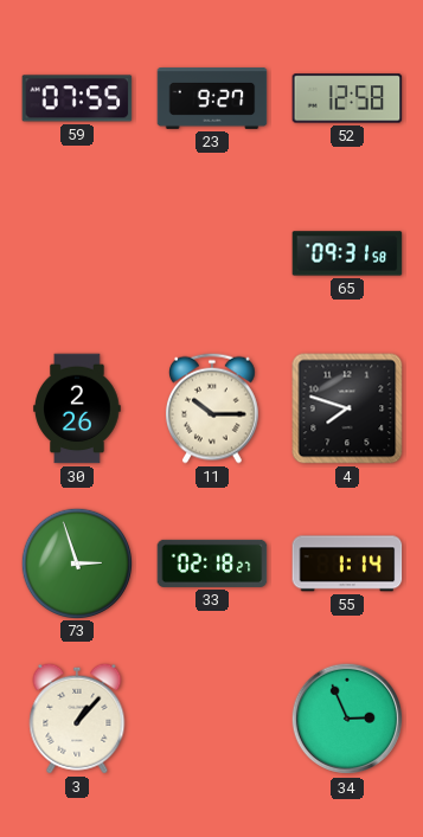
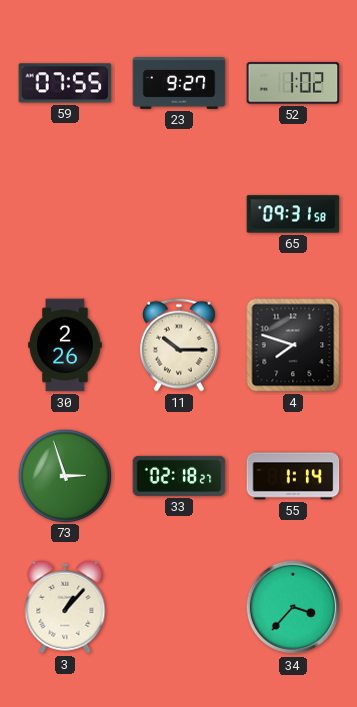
52: 12:58 -> 1:02 (293, 83)
34: 2:56 -> 3:37 (293, 607)
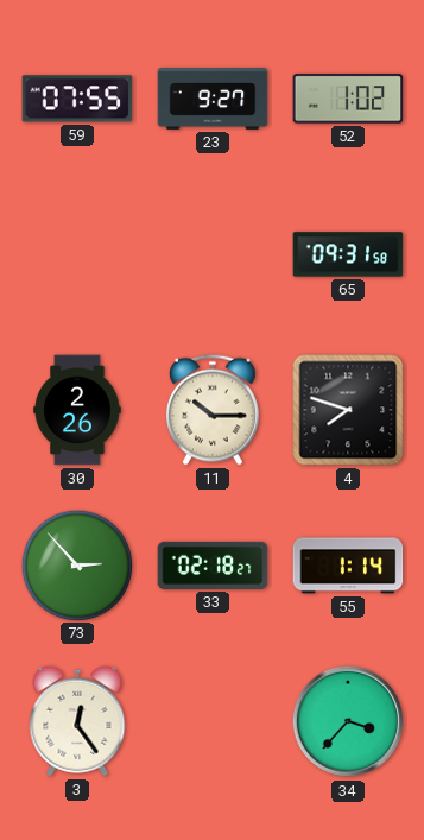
73: 2:57 -> 2:53 (76, 564)
3: 1:07 -> 12:24 (77, 721)
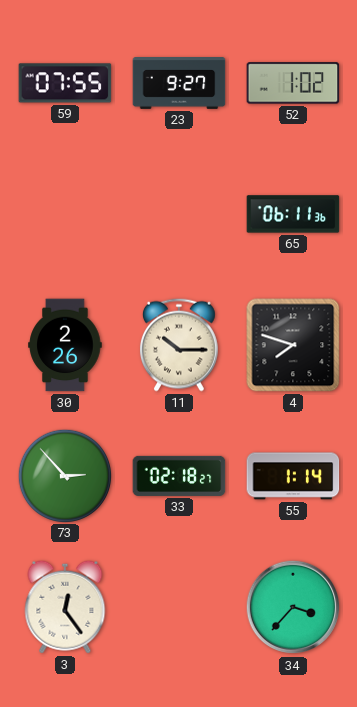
65: 09:31 -> 06:11 (293, 214)
